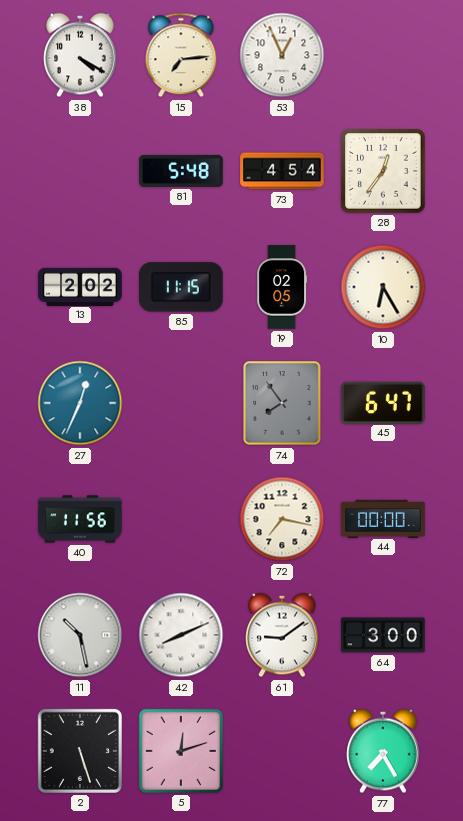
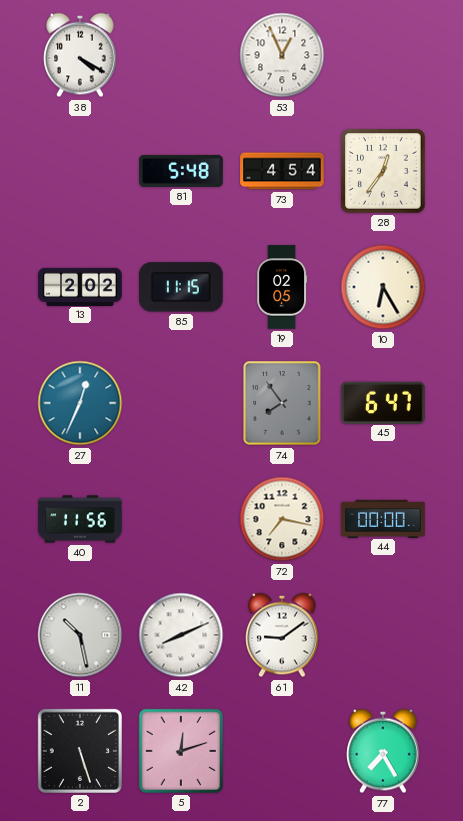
15: 7:14 -> none (181, 55)
64: 3:00 -> none (383, 635)
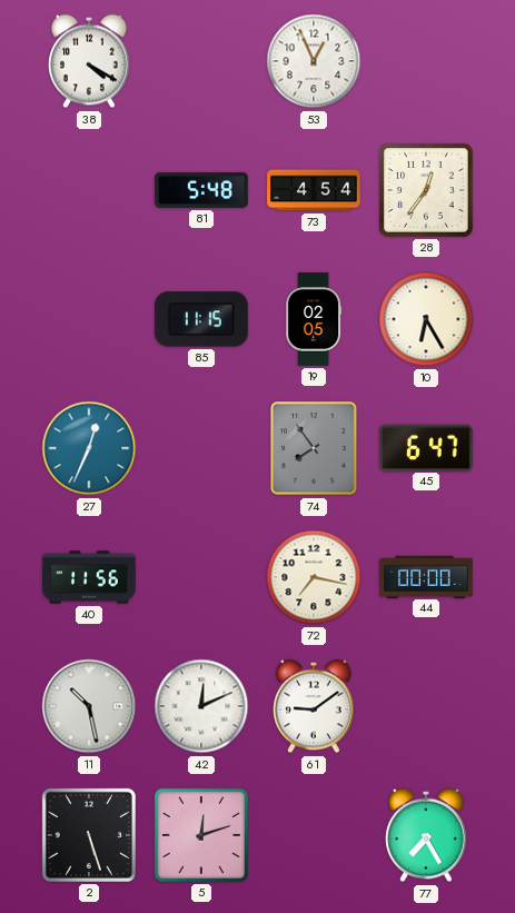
13: 2:02 -> none (80, 286)
42: 8:11 -> 12:11 (201, 706)
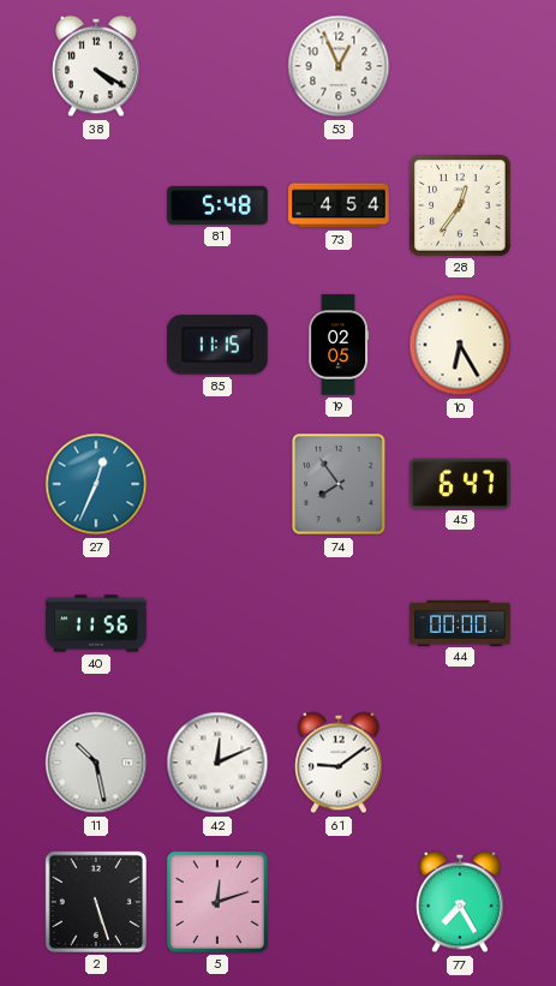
72: 7:17 -> none (314, 577)
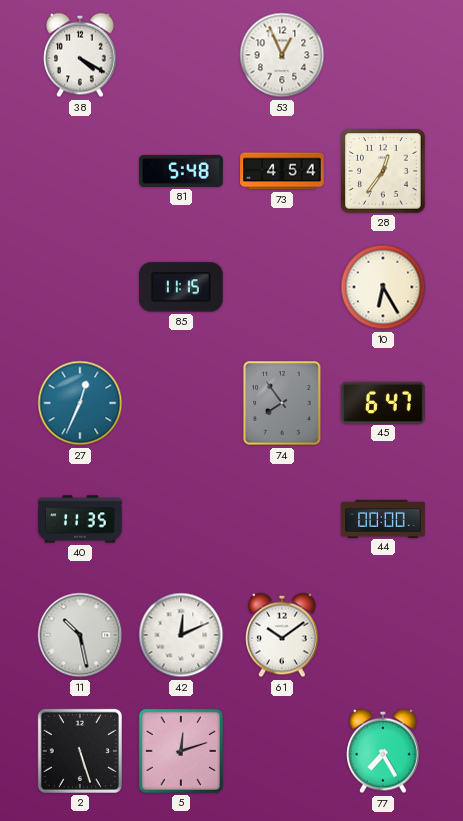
19: 02:05 -> none (339, 345)
40: 11:56 -> 11:35 (80, 519)
61: 9:09 -> 10:09 (282, 635)
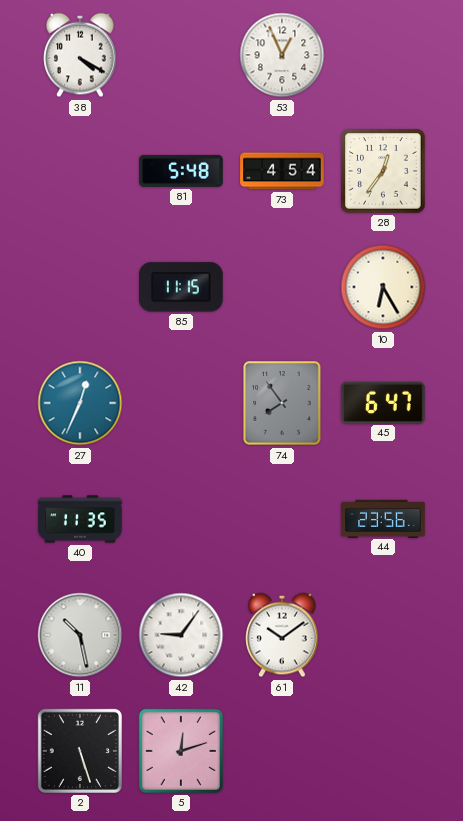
44: 00:00 -> 23:56 (383, 518)
42: 12:11 -> 9:06 (181, 635)
77: 7:25 -> none (383, 751)
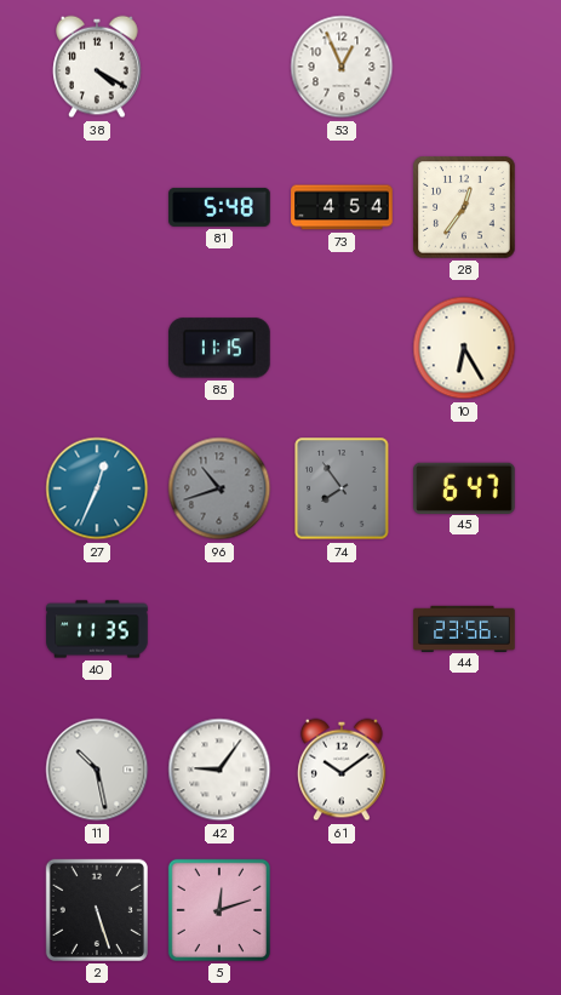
96: none -> 10:42 (219, 488)
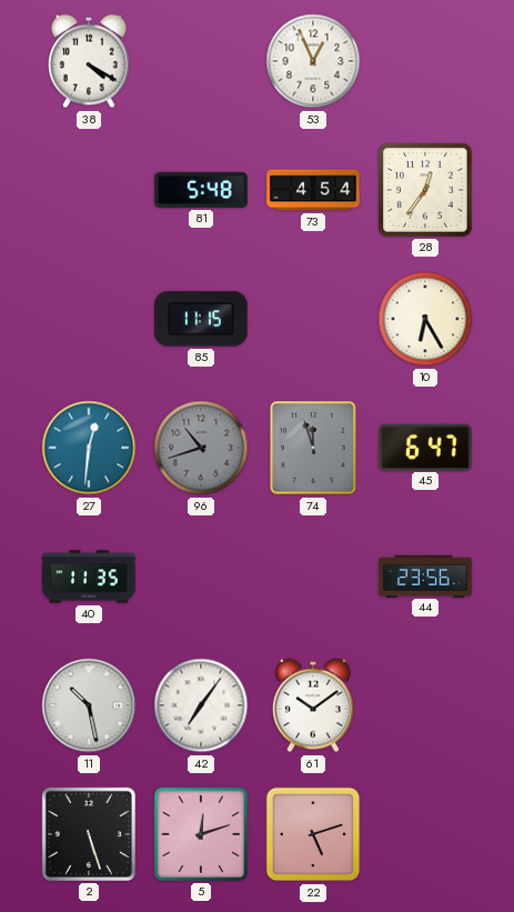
27: 12:34 -> 12:31 (89, 448)
74: 7:54 -> 11:57 (313, 448)
42: 9:06 -> 7:06 (201, 705)
22: none -> 5:12 (313, 834)
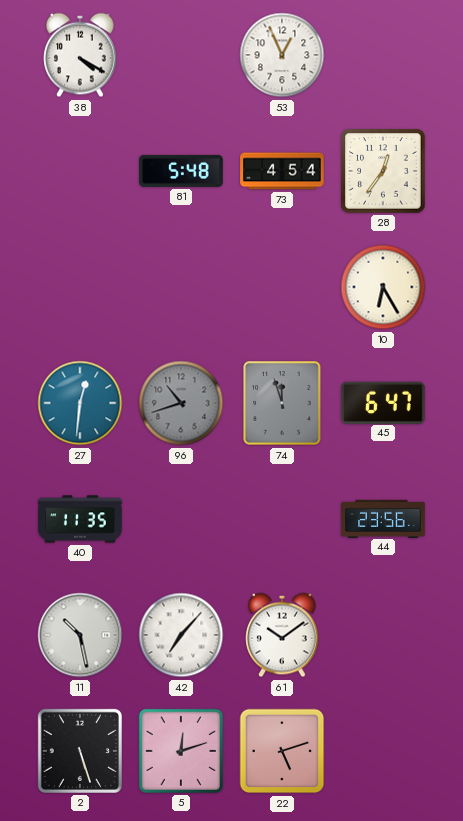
85: 11:15 -> none (202, 319)
42: 7:06 -> 7:07 (181, 635)
